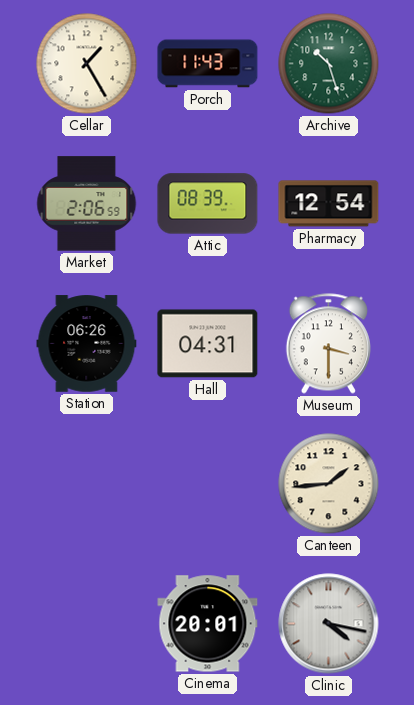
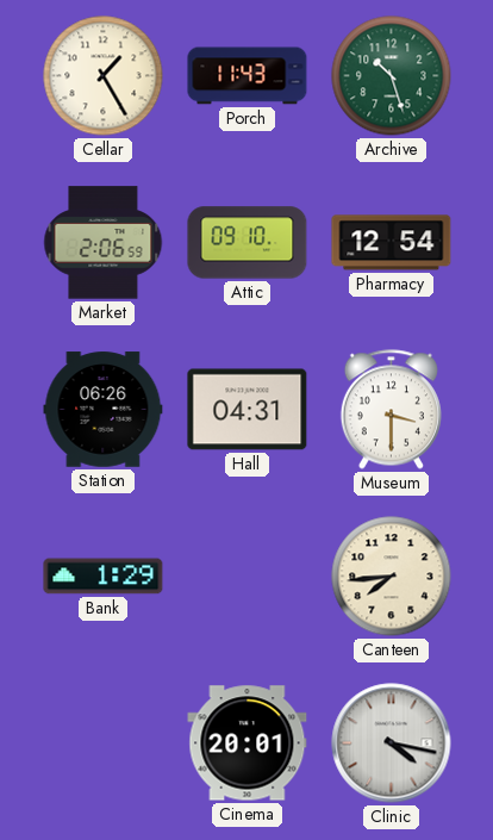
Attic: 08:39 -> 09:10 (248, 243)
Bank: none -> 1:29 (104, 577)
Canteen: 1:44 -> 7:44 (392, 577)
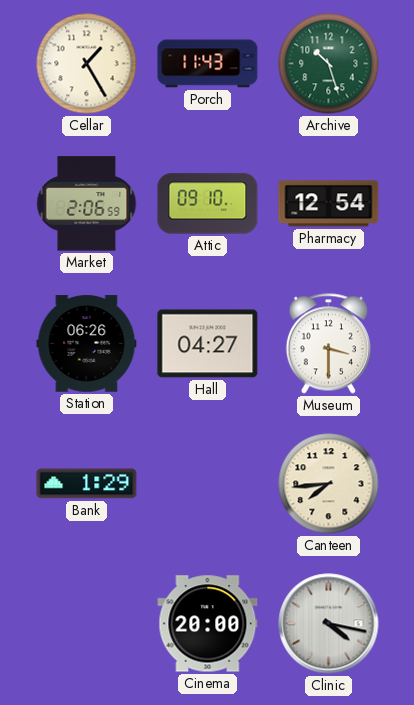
Hall: 04:31 -> 04:27 (208, 344)
Cinema: 20:01 -> 20:00 (208, 624)
